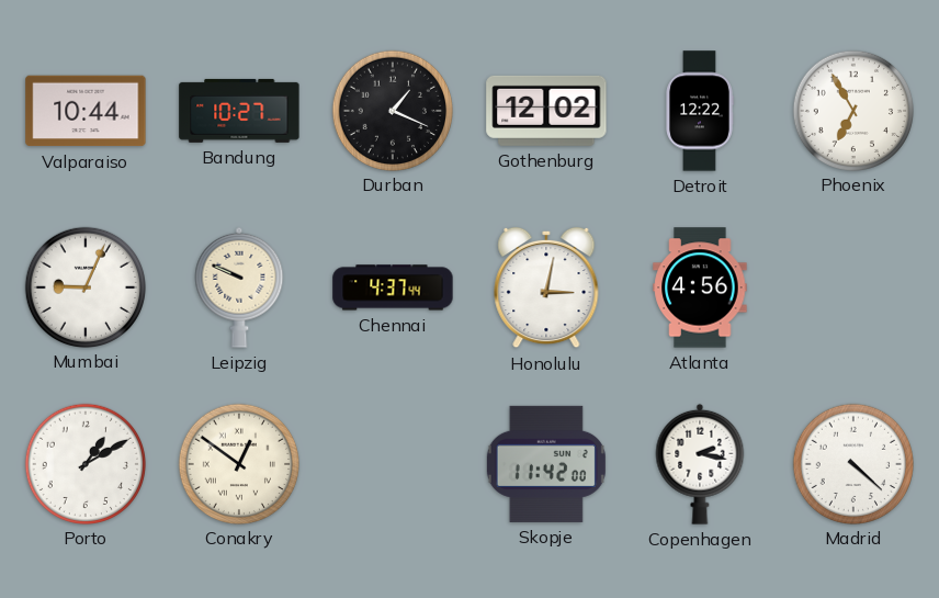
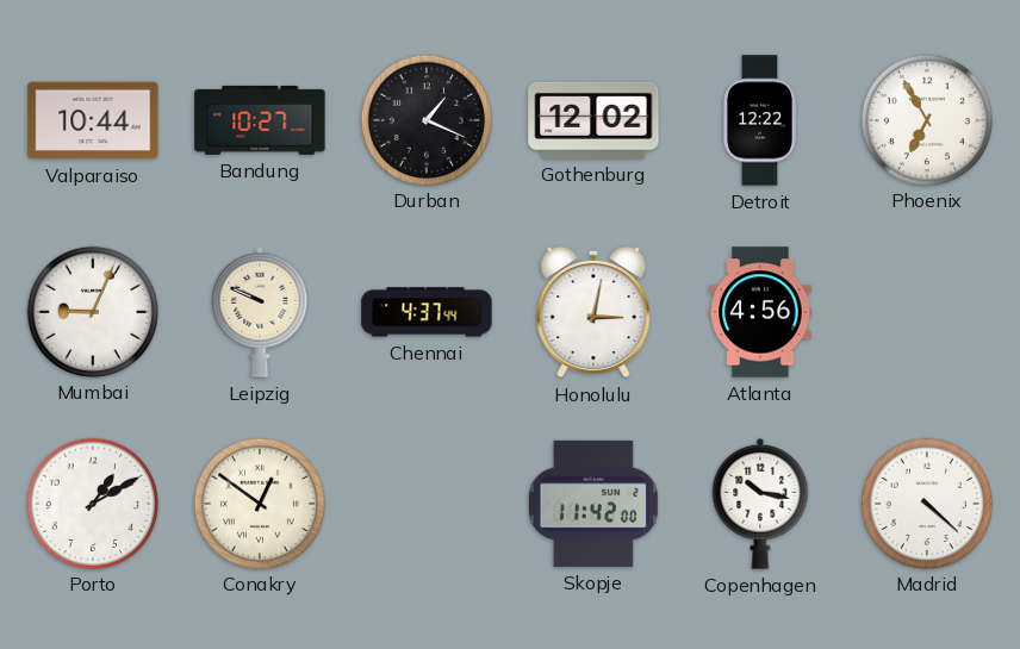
Copenhagen: 2:17 -> 10:17 (760, 504)
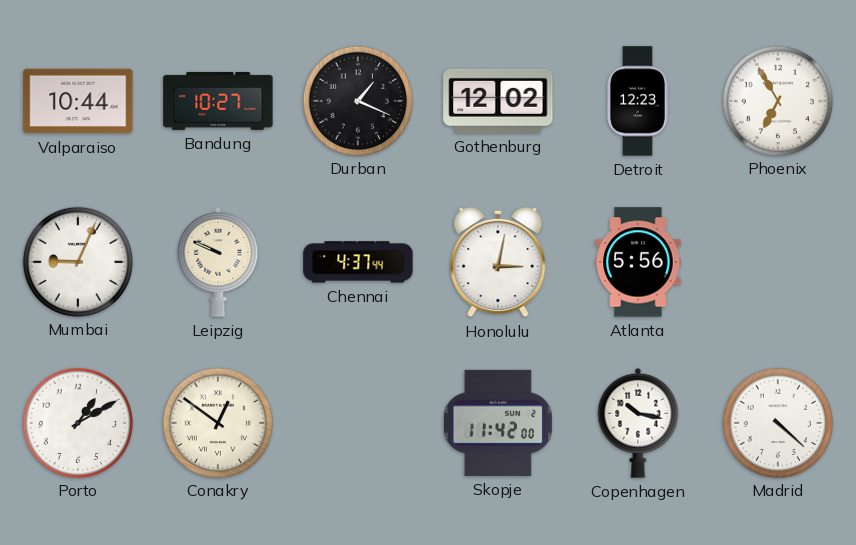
Detroit: 12:22 -> 12:23 (638, 101)
Atlanta: 4:56 -> 5:56 (638, 262)
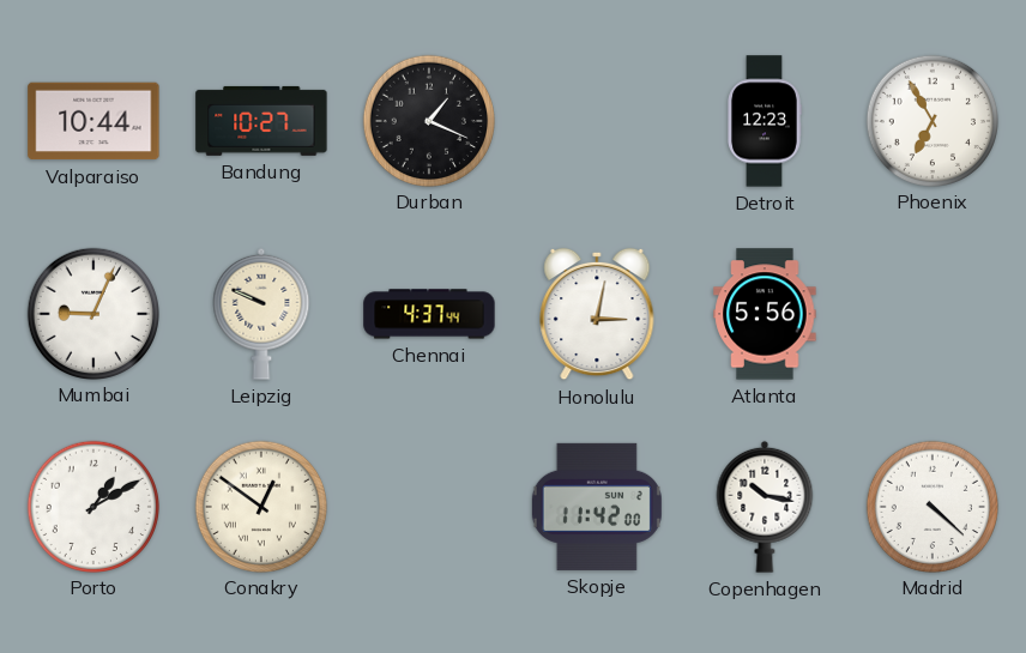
Gothenburg: 12:02 -> none (498, 101)
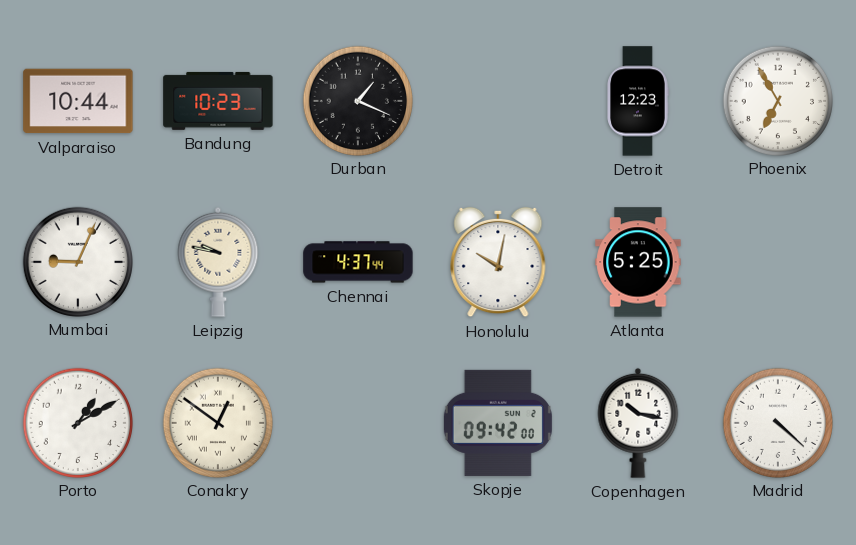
Bandung: 10:27 -> 10:23 (218, 101)
Leipzig: 9:49 -> 9:47 (218, 262)
Honolulu: 3:02 -> 10:02 (498, 262)
Atlanta: 5:56 -> 5:25 (638, 262)
Skopje: 11:42 -> 09:42 (498, 423)
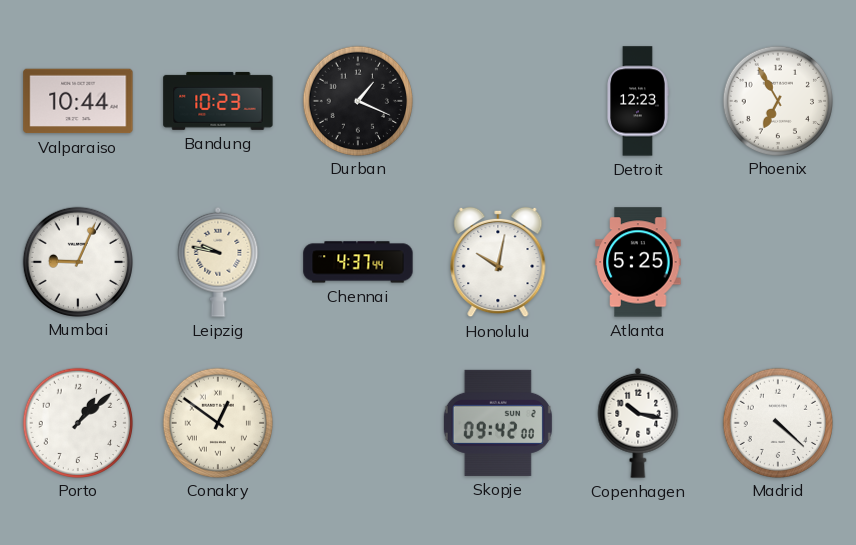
Porto: 1:10 -> 1:08 (77, 422)
